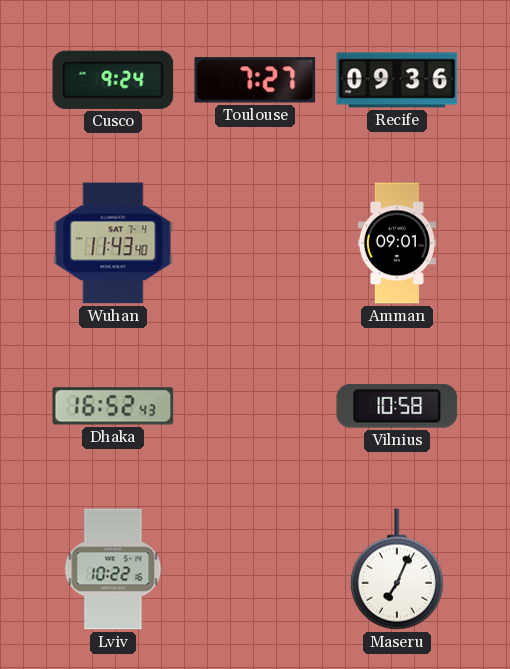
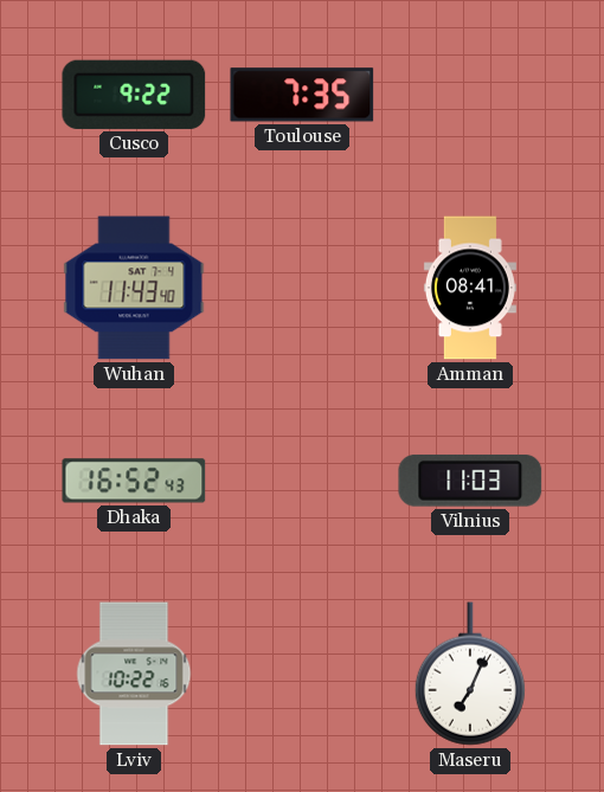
Cusco: 9:24 -> 9:22 (134, 95)
Toulouse: 7:27 -> 7:35 (302, 95)
Recife: 09:36 -> none (397, 80)
Amman: 09:01 -> 08:41 (470, 288)
Vilnius: 10:58 -> 11:03 (470, 481)
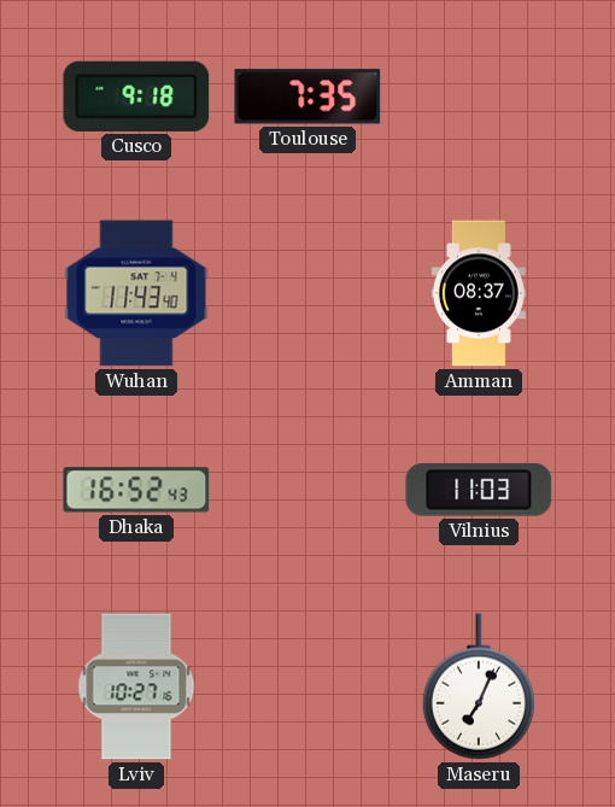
Cusco: 9:22 -> 9:18 (136, 97)
Amman: 08:41 -> 08:37 (479, 293)
Lviv: 10:22 -> 10:27 (136, 686)
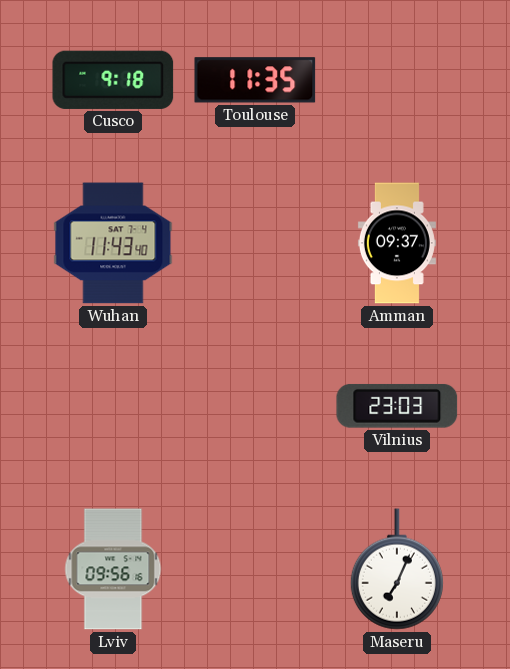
Toulouse: 7:35 -> 11:35 (255, 80)
Amman: 08:37 -> 09:37 (397, 243)
Dhaka: 16:52 -> none (136, 490)
Vilnius: 11:03 -> 23:03 (397, 406)
Lviv: 10:27 -> 09:56 (113, 569)
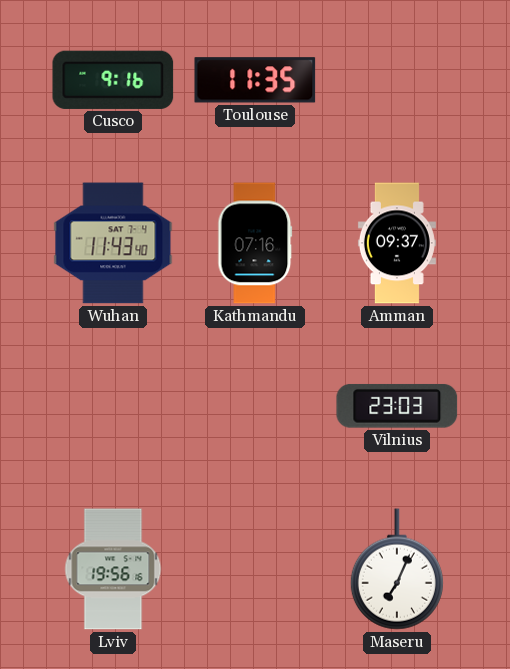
Cusco: 9:18 -> 9:16 (113, 80)
Kathmandu: none -> 07:16 (255, 243)
Lviv: 09:56 -> 19:56 (113, 569)
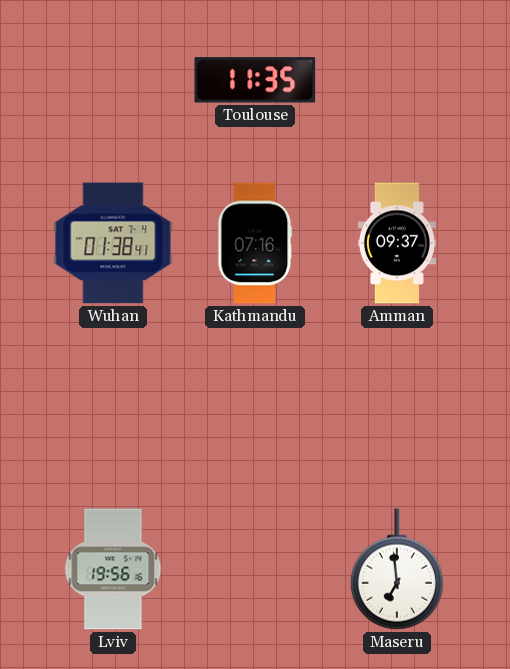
Cusco: 9:16 -> none (113, 80)
Wuhan: 11:43 -> 01:38 (113, 243)
Vilnius: 23:03 -> none (397, 406)
Maseru: 7:04 -> 6:59 (397, 569)
